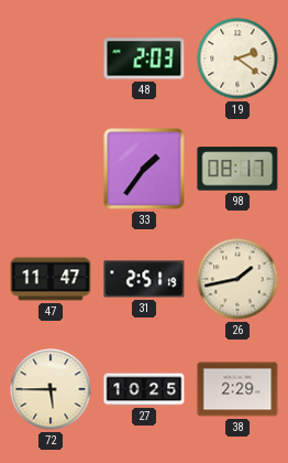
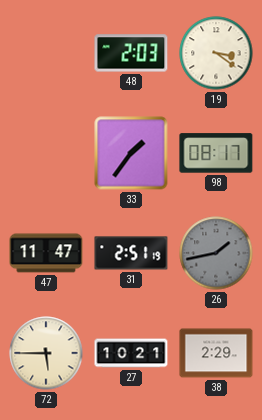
19: 2:21 -> 3:21 (216, 53)
26 dial: cream -> grey (216, 253)
27: 10:25 -> 10:21 (131, 353)
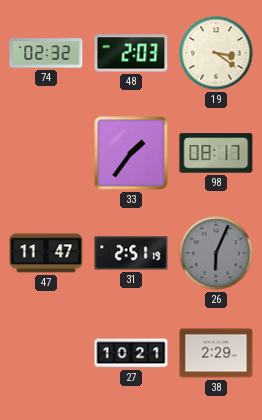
74: none -> 02:32 (46, 53)
26: 1:43 -> 6:04 (216, 253)
72: 5:45 -> none (46, 353)
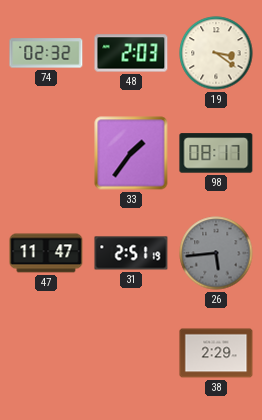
26: 6:04 -> 5:44 (216, 253)
27: 10:21 -> none (131, 353)
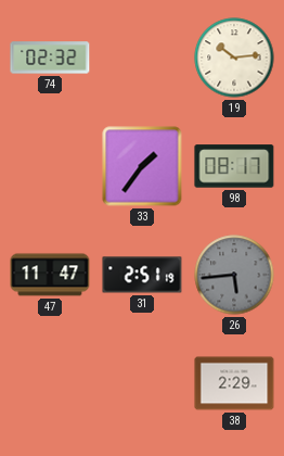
48: 2:03 -> none (131, 53)
19: 3:21 -> 10:14 (234, 58)
